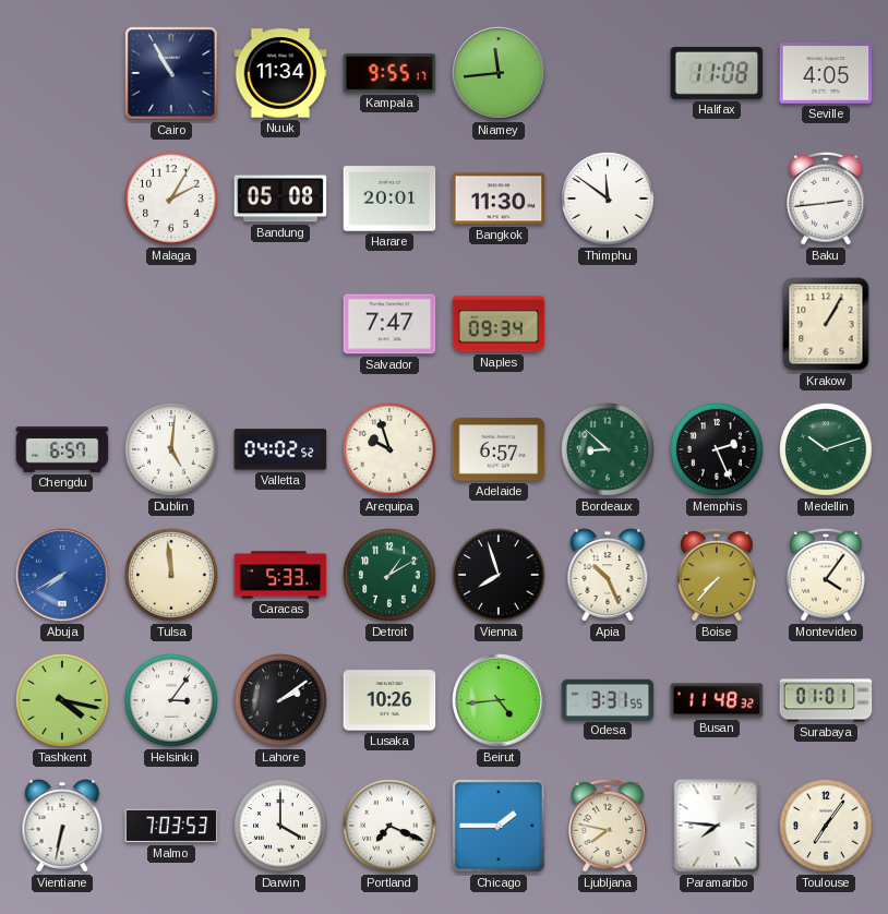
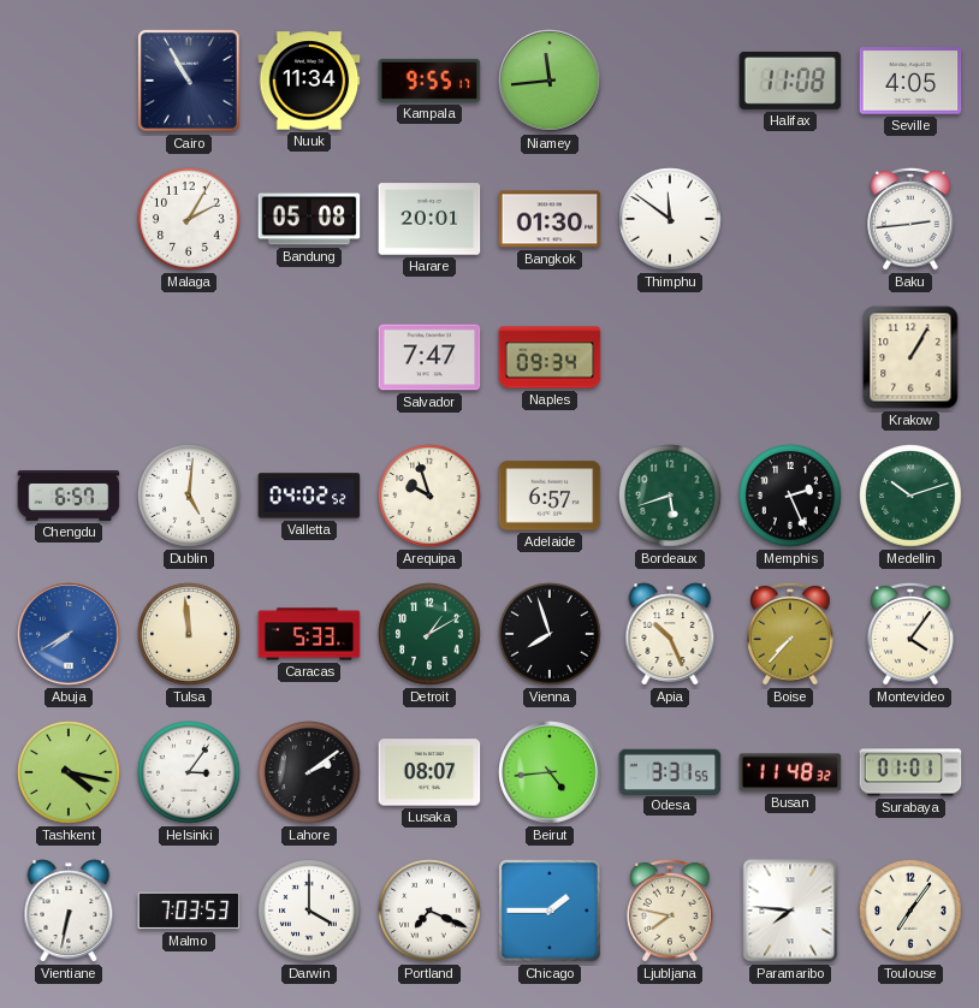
Bangkok: 11:30 -> 01:30 (550, 219)
Bordeaux: 8:52 -> 5:42 (670, 496)
Lusaka: 10:26 -> 08:07 (429, 772)
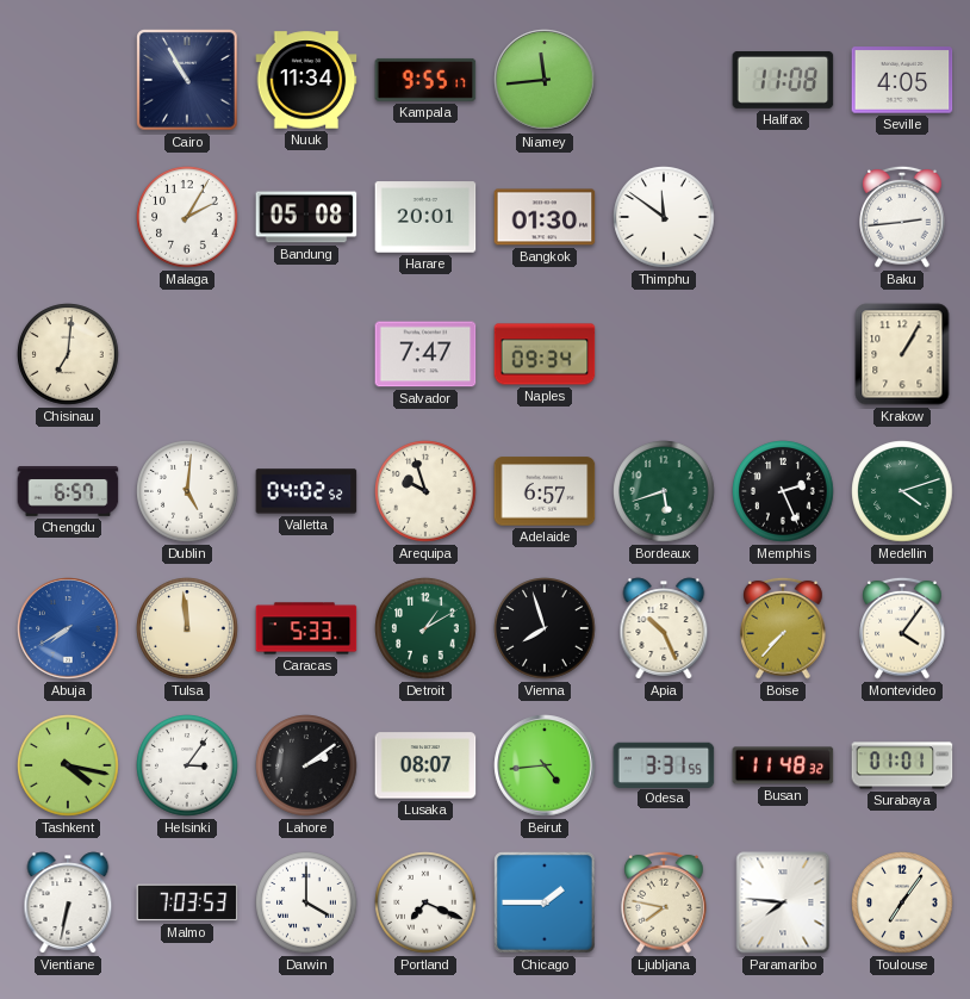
Chisinau: none -> 7:01 (68, 354)
Medellin: 10:12 -> 4:12 (902, 491)
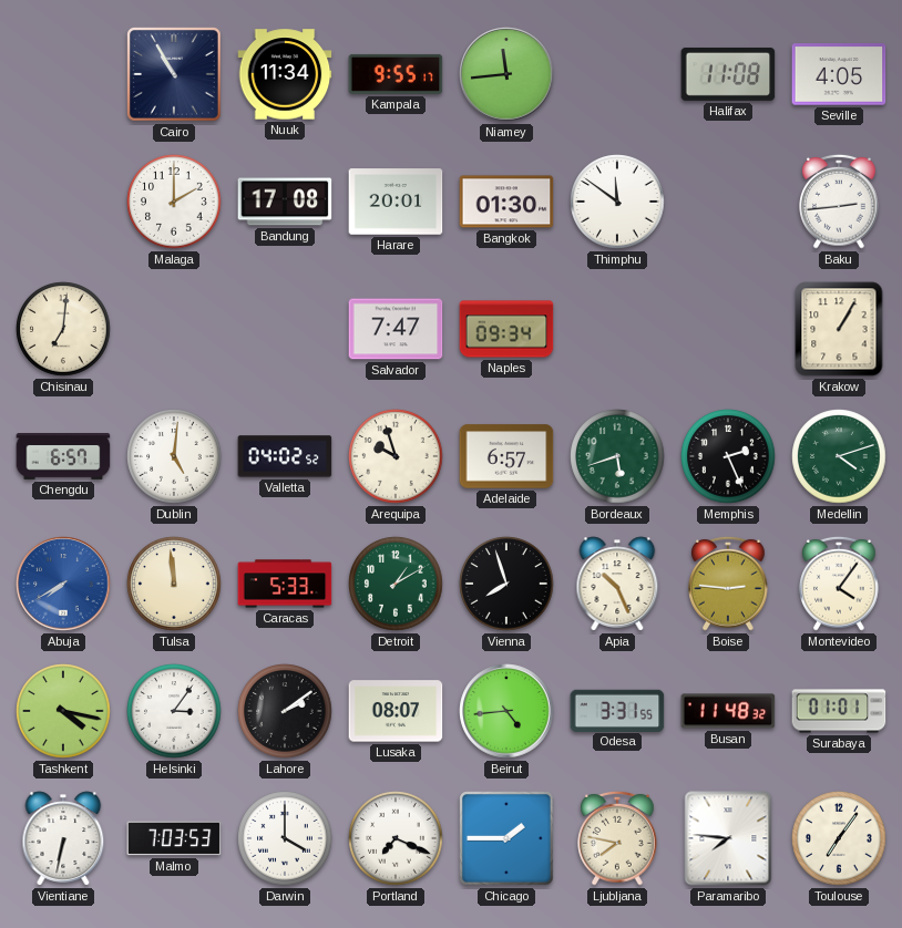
Malaga: 2:05 -> 2:00 (174, 202)
Bandung: 05:08 -> 17:08 (285, 202)
Boise: 7:37 -> 2:46 (728, 584)
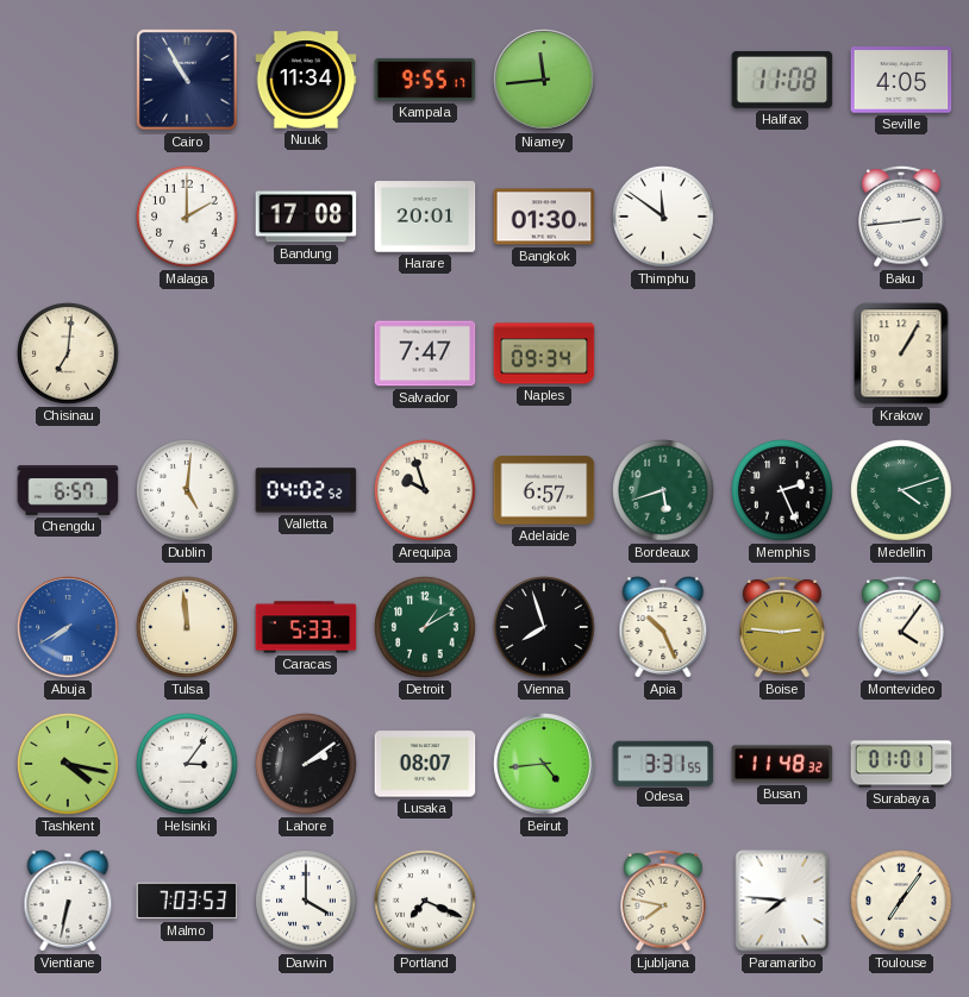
Chicago: 1:45 -> none (506, 838)
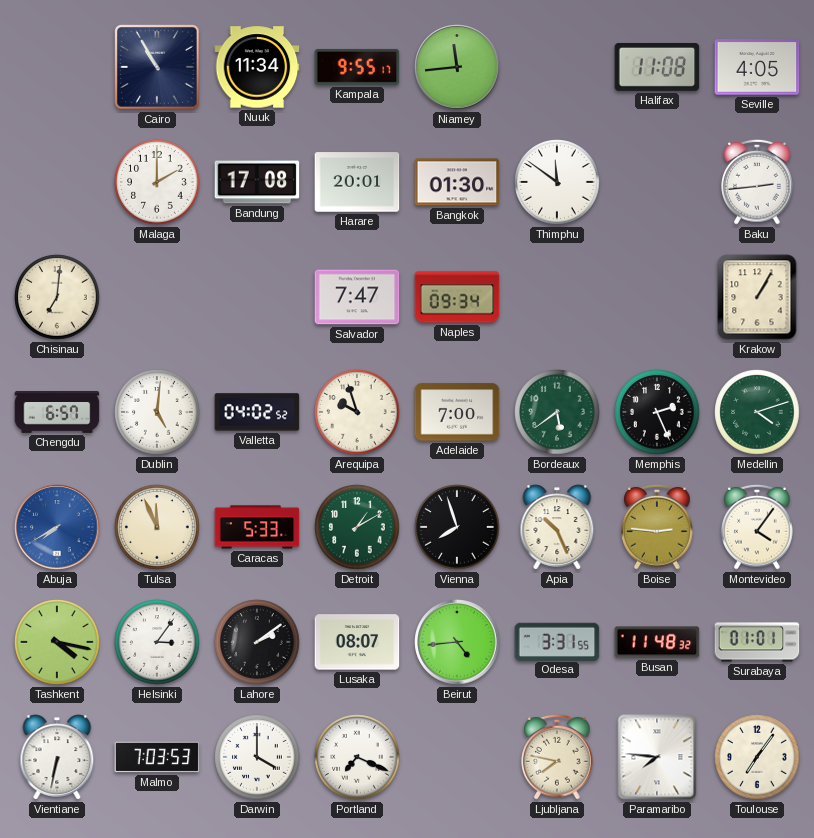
Adelaide: 6:57 -> 7:00 (457, 412)
Bordeaux: 5:42 -> 5:39 (557, 412)
Tulsa: 11:59 -> 11:56 (157, 527)
